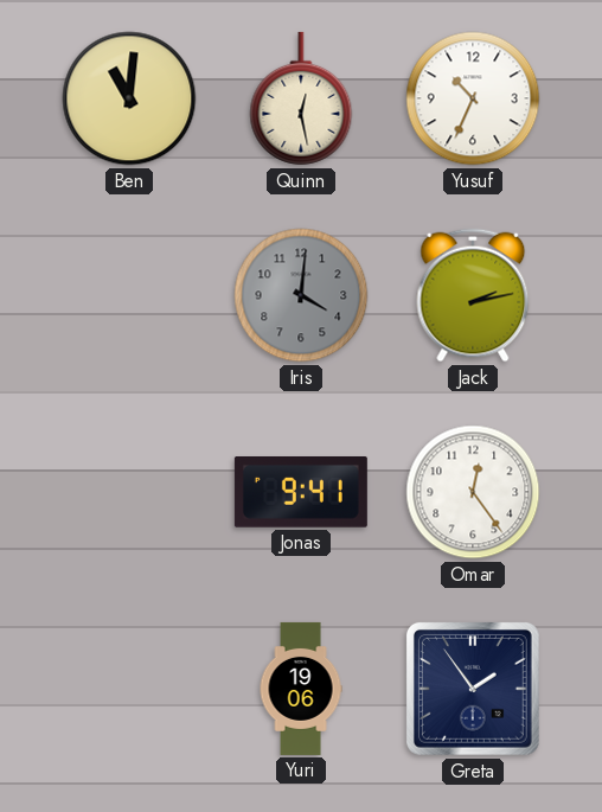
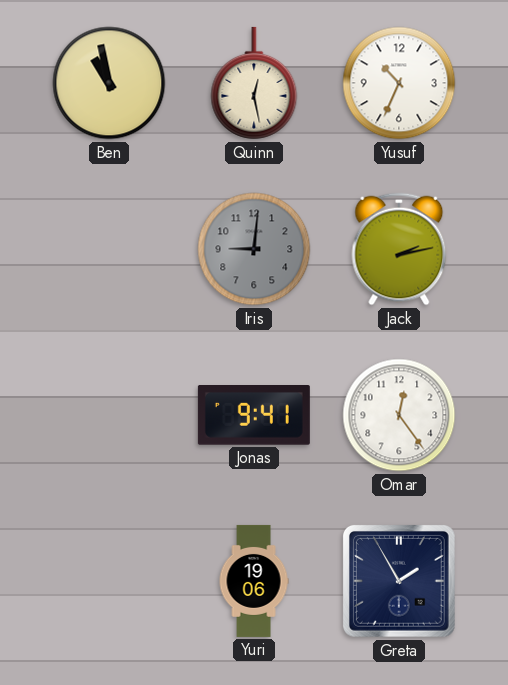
Ben: 11:01 -> 10:58 (109, 83)
Iris: 4:01 -> 9:01 (254, 249)
Greta: 1:54 -> 1:55 (400, 582)
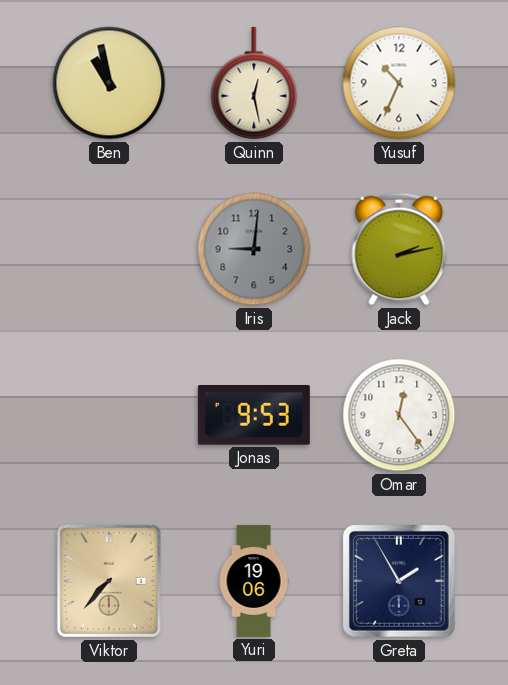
Jonas: 9:41 -> 9:53 (254, 416)
Viktor: none -> 7:37 (109, 581)
